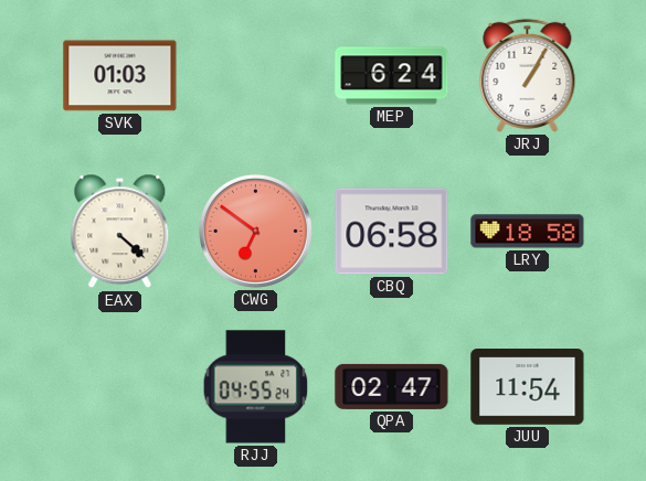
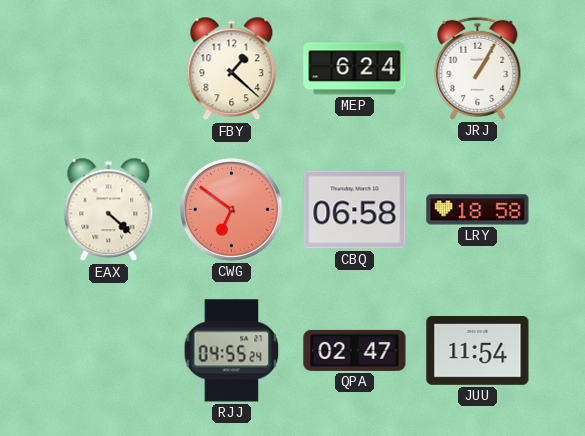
SVK: 01:03 -> none (120, 76)
FBY: none -> 1:22 (232, 69)
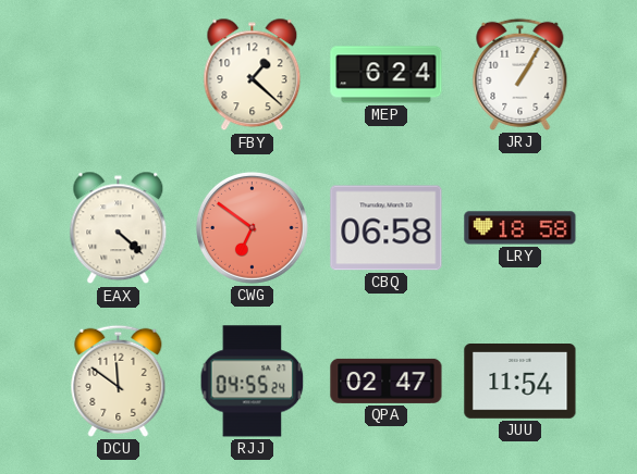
DCU: none -> 11:51 (119, 381)
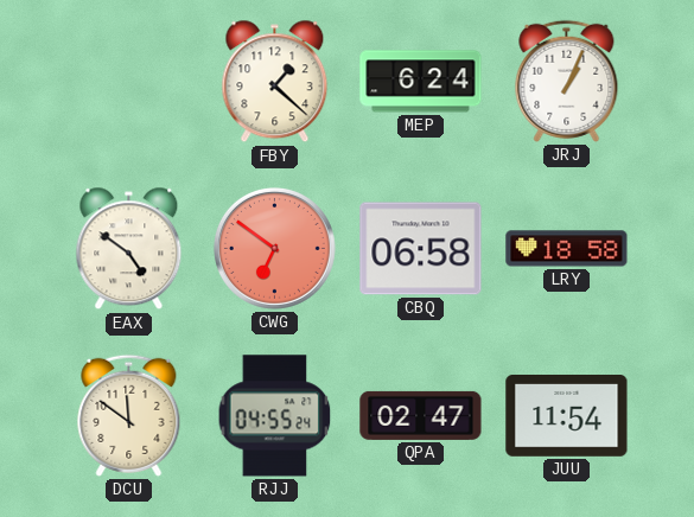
JRJ: 1:05 -> 1:04 (567, 81)
EAX: 4:22 -> 4:51 (129, 249)
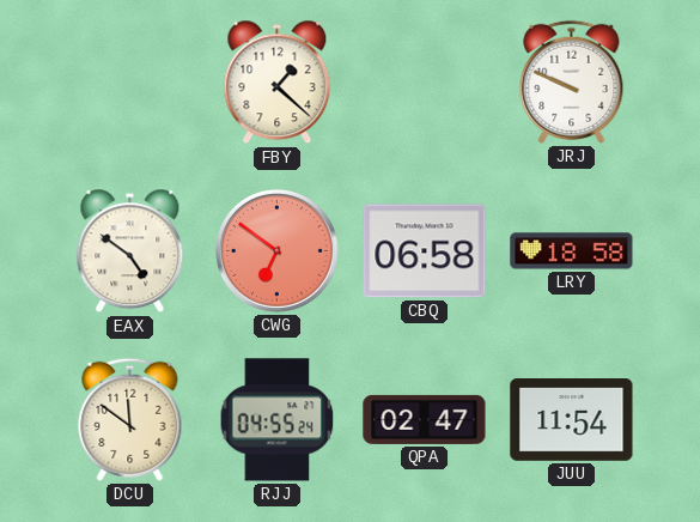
MEP: 6:24 -> none (421, 82)
JRJ: 1:04 -> 9:49 (572, 81)
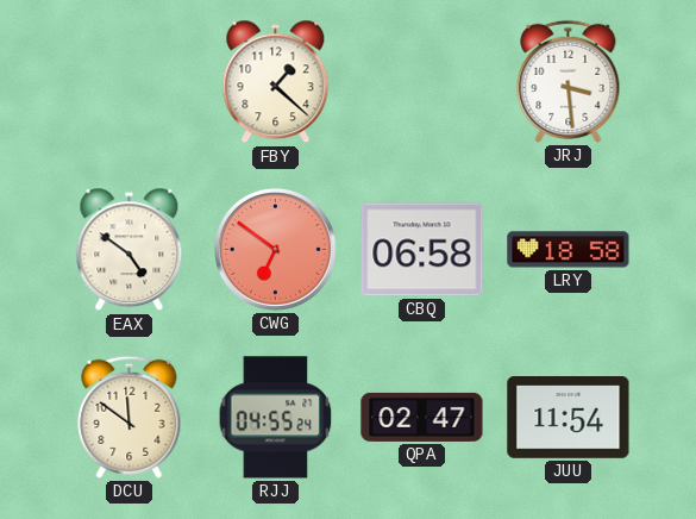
JRJ: 9:49 -> 3:29 (569, 81)
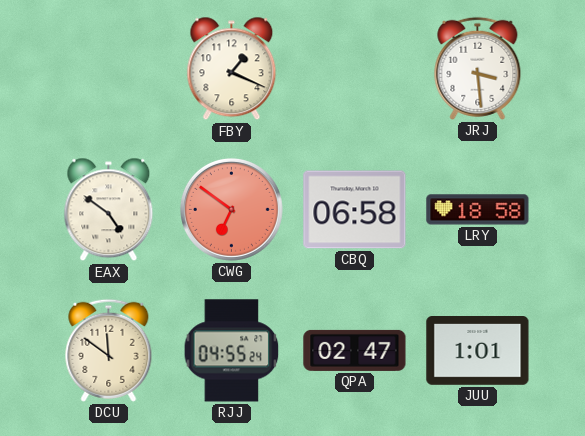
FBY: 1:22 -> 1:19 (232, 69)
JUU: 11:54 -> 1:01 (478, 351)
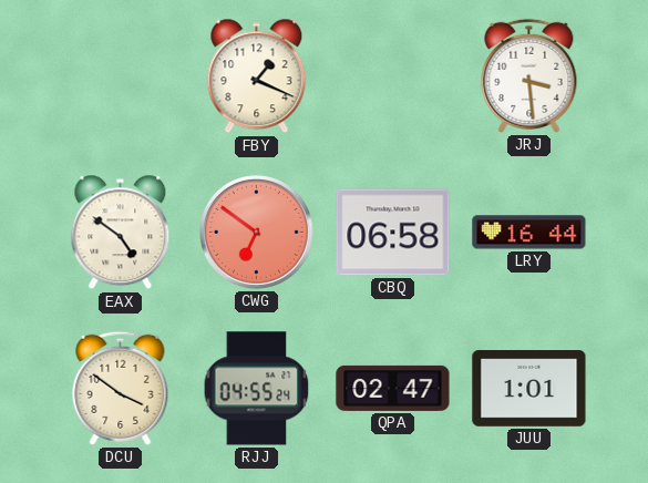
LRY: 18:58 -> 16:44 (529, 233)
DCU: 11:51 -> 3:51 (121, 388)
